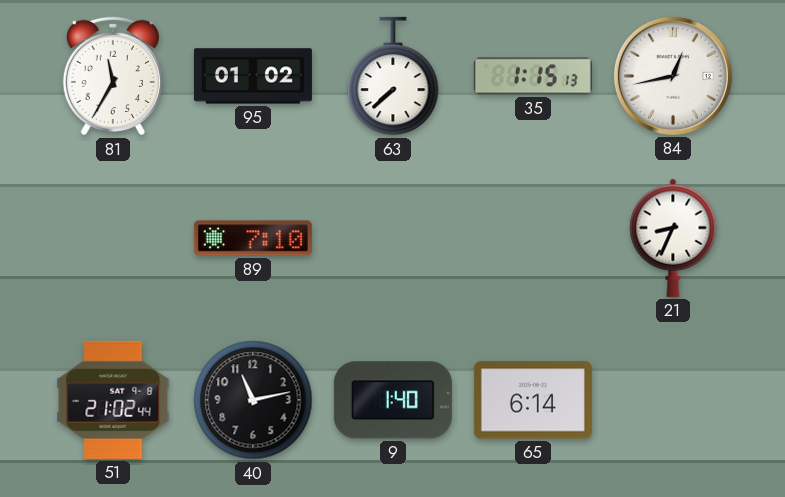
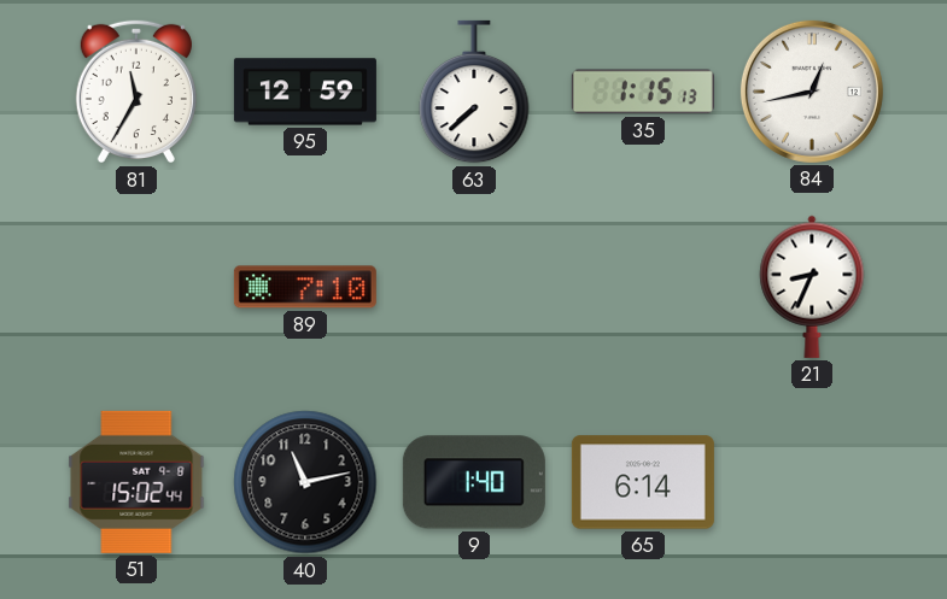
95: 01:02 -> 12:59 (305, 92)
51: 21:02 -> 15:02 (136, 482)
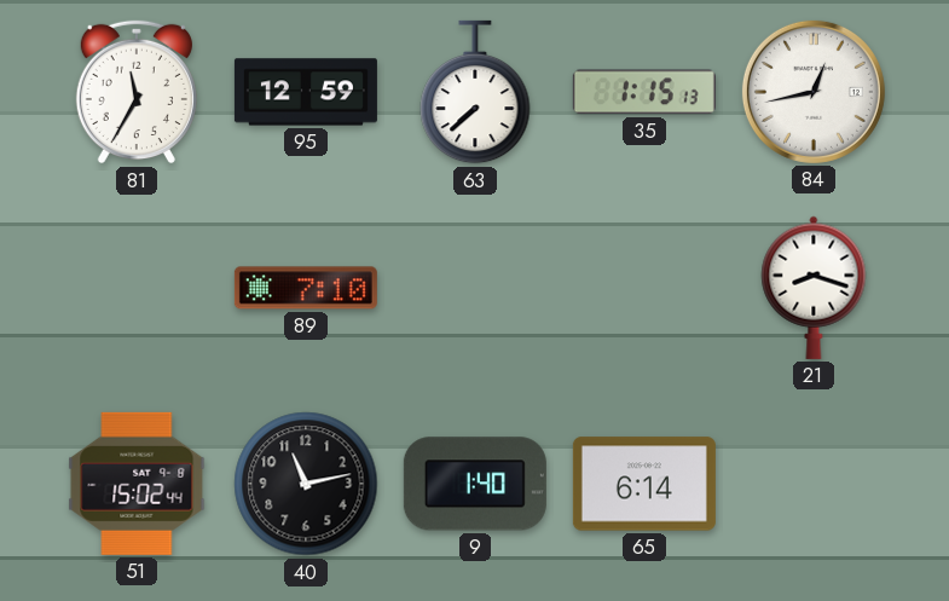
21: 8:34 -> 8:18 (814, 288)
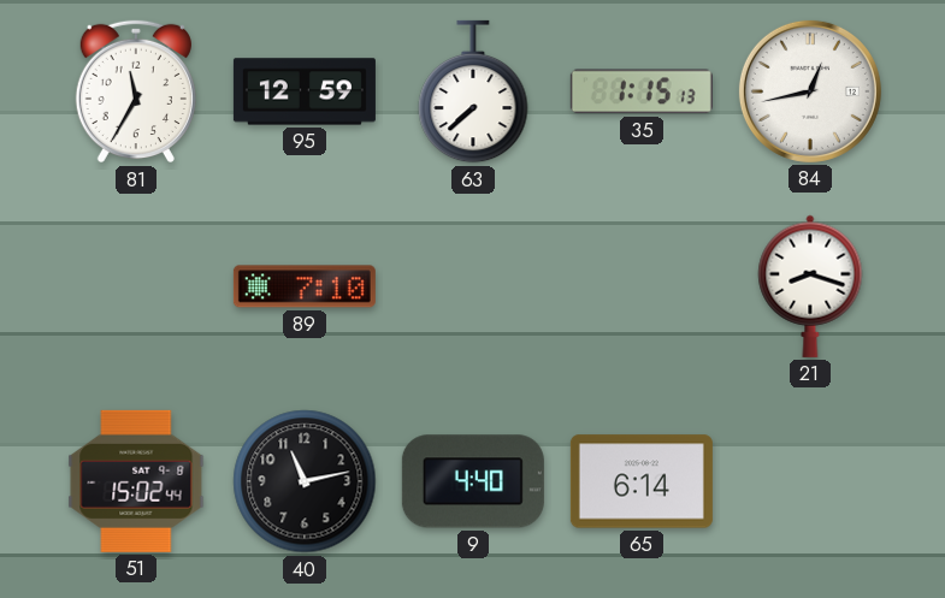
9: 1:40 -> 4:40 (473, 481)
